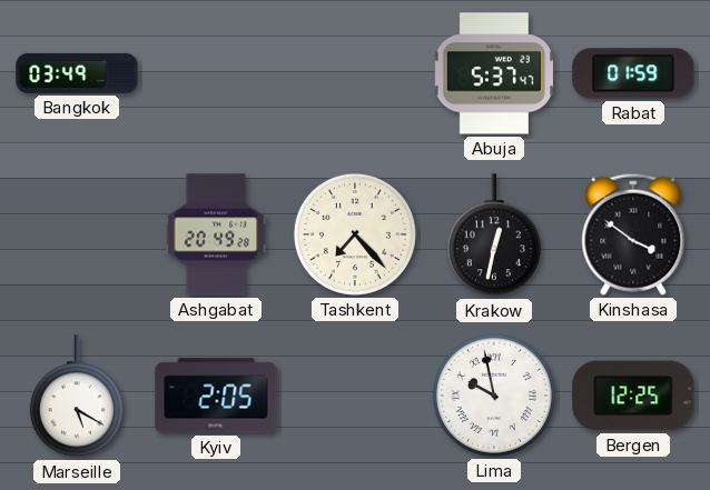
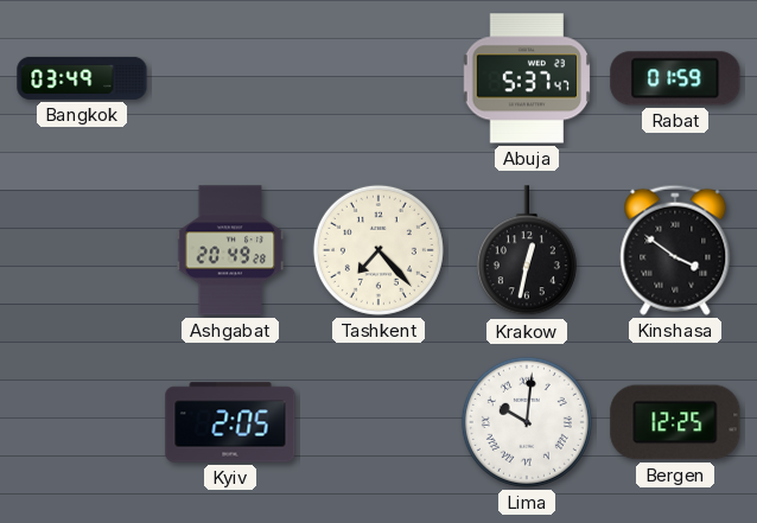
Marseille: 5:20 -> none (77, 397)
Lima: 9:58 -> 10:01 (527, 422)
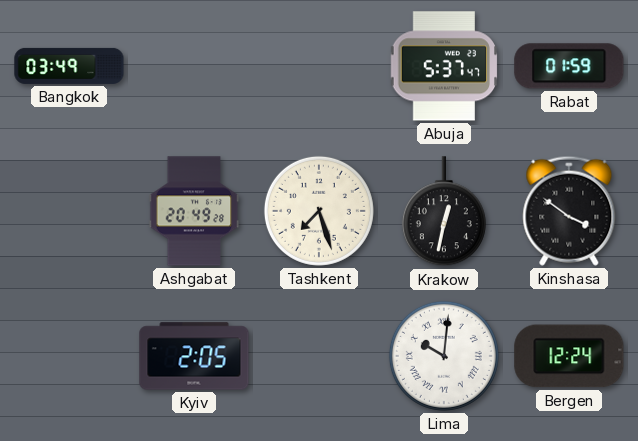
Tashkent: 7:23 -> 7:27 (319, 211)
Bergen: 12:25 -> 12:24 (569, 356)
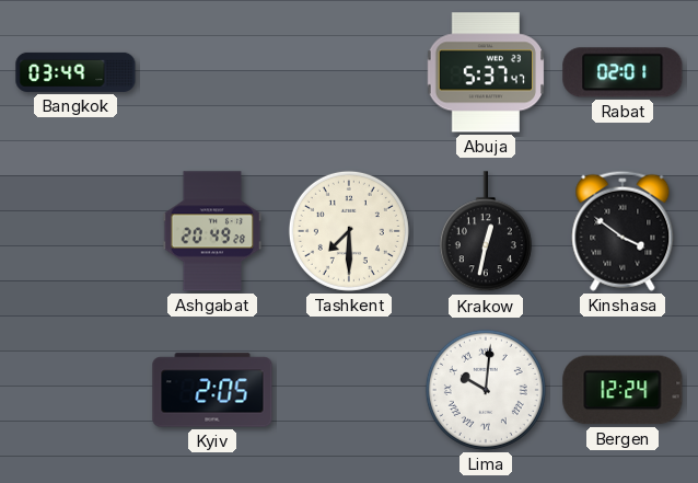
Rabat: 01:59 -> 02:01 (623, 72)
Tashkent: 7:27 -> 7:30 (349, 231)
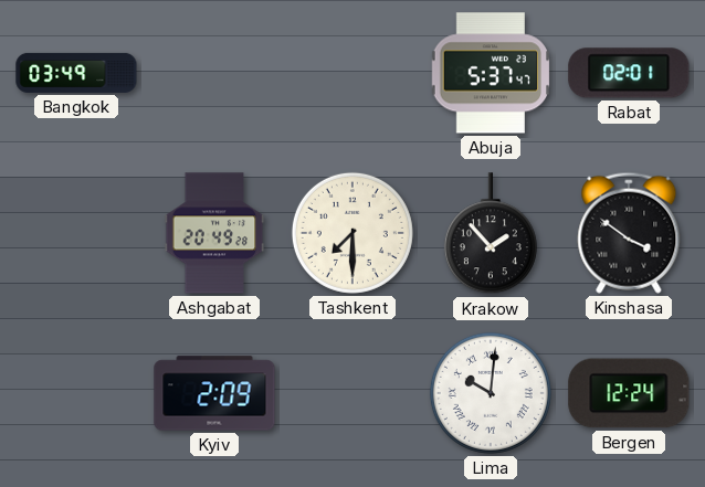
Krakow: 12:32 -> 1:53 (491, 234)
Kyiv: 2:05 -> 2:09 (214, 393)
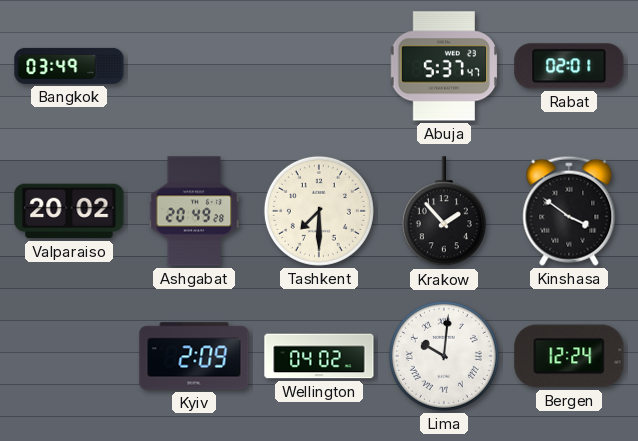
Valparaiso: none -> 20:02 (69, 211)
Wellington: none -> 04:02 (319, 356)
